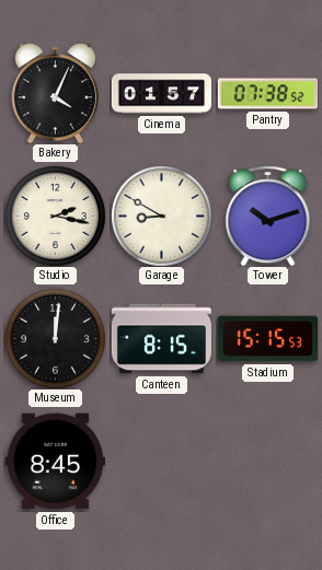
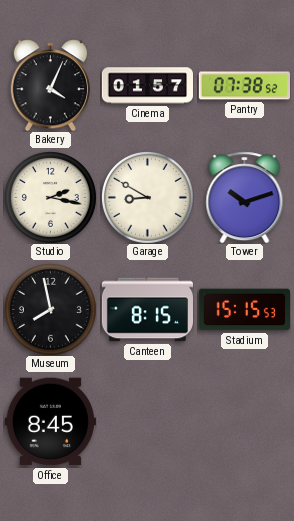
Museum: 12:01 -> 7:58 (50, 309)
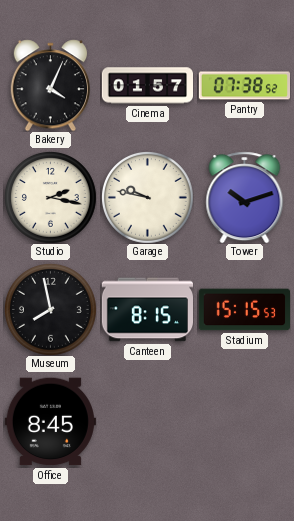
Garage: 8:50 -> 9:47 (147, 197)
